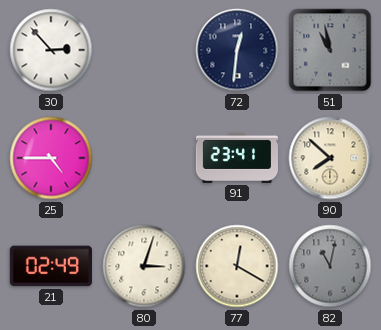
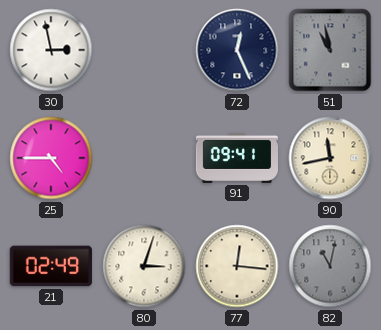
30: 2:53 -> 2:58 (51, 50)
72: 12:31 -> 12:26 (237, 50)
91: 23:41 -> 09:41 (236, 158)
90: 7:52 -> 11:43 (330, 158)
77: 12:20 -> 12:16 (237, 266)
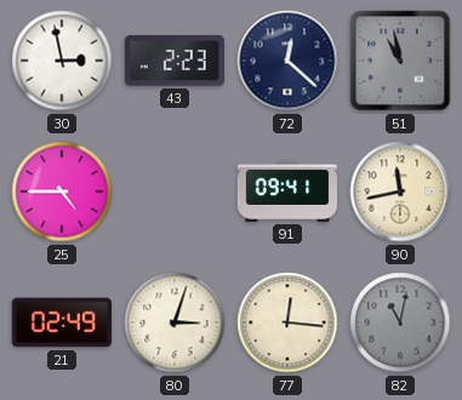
43: none -> 2:23 (175, 61)
72: 12:26 -> 12:22 (287, 61)
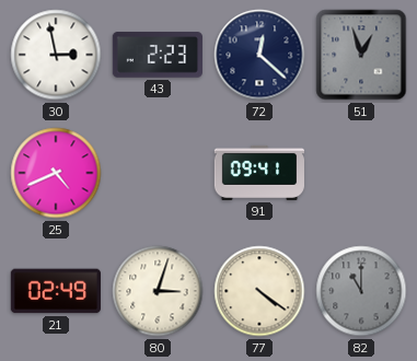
51: 10:58 -> 12:57 (361, 55)
25: 4:45 -> 4:41 (56, 173)
90: 11:43 -> none (400, 192)
77: 12:16 -> 4:21 (259, 291)
82: 11:02 -> 11:00 (361, 291)
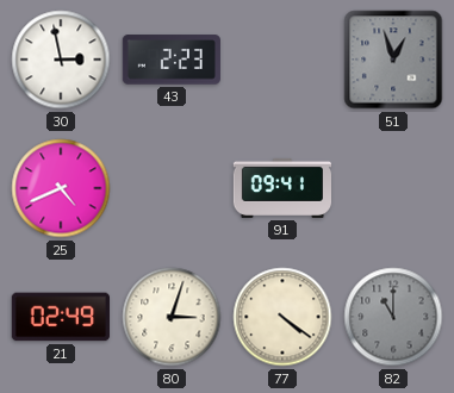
72: 12:22 -> none (259, 55)
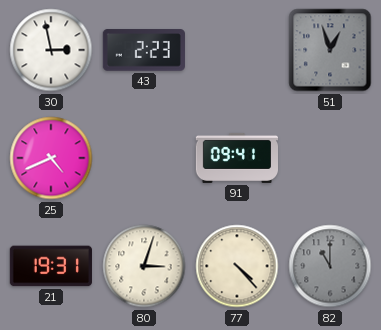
21: 02:49 -> 19:31 (51, 266)
77: 4:21 -> 4:23 (237, 266)
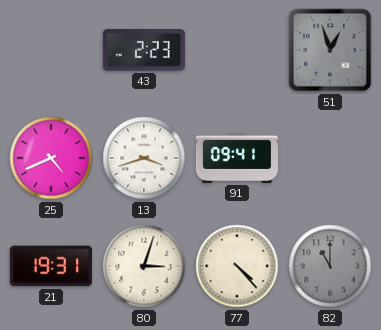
30: 2:58 -> none (51, 50)
13: none -> 3:42 (144, 158)
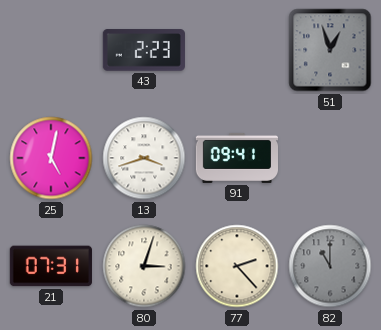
25: 4:41 -> 5:02 (51, 158)
21: 19:31 -> 07:31 (51, 266)
77: 4:23 -> 2:23 (237, 266)
